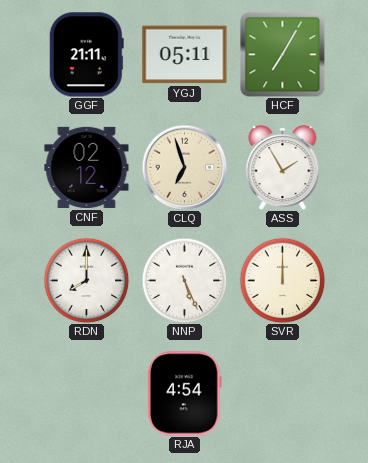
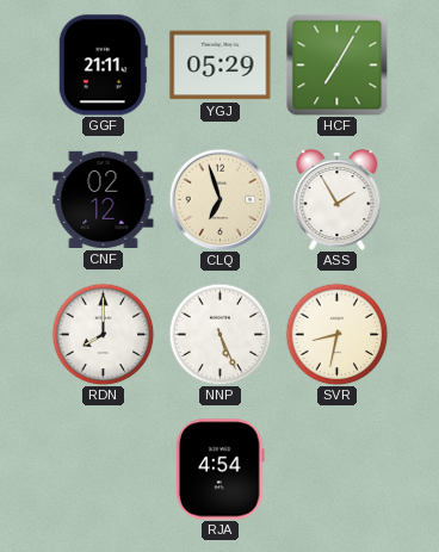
YGJ: 05:11 -> 05:29 (221, 66)
SVR: 12:00 -> 8:32 (336, 334)
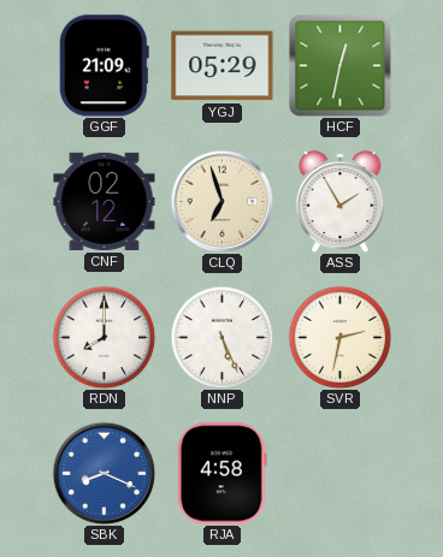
GGF: 21:11 -> 21:09 (104, 66)
HCF: 7:05 -> 12:32 (339, 65)
SVR: 8:32 -> 2:32 (339, 337)
SBK: none -> 8:19 (104, 473)
RJA: 4:54 -> 4:58 (223, 474)
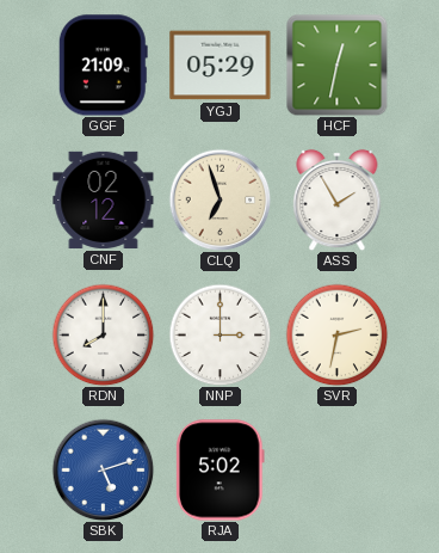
NNP: 5:26 -> 3:00 (219, 334)
SBK: 8:19 -> 5:12 (103, 469)
RJA: 4:58 -> 5:02 (221, 471)
